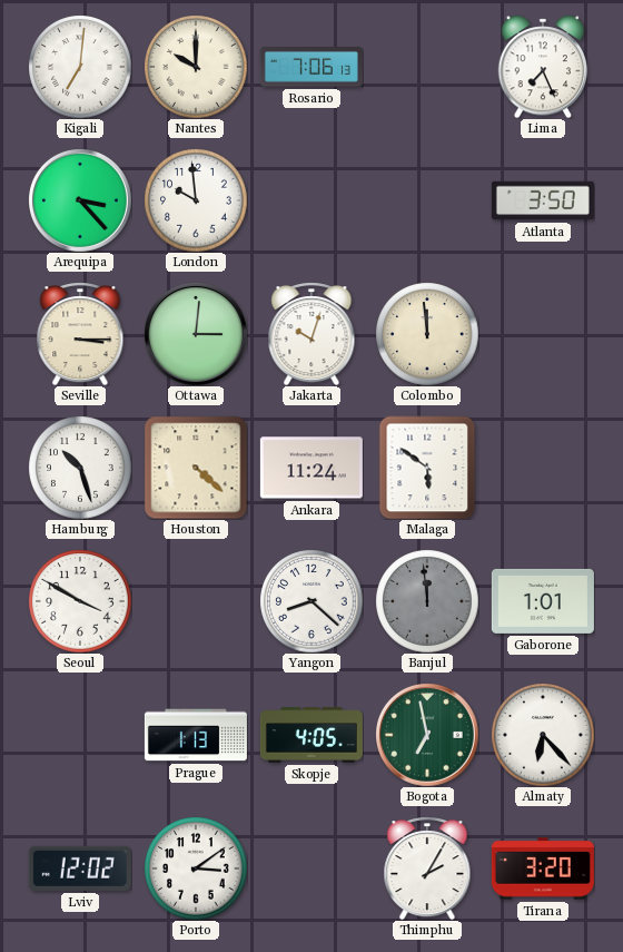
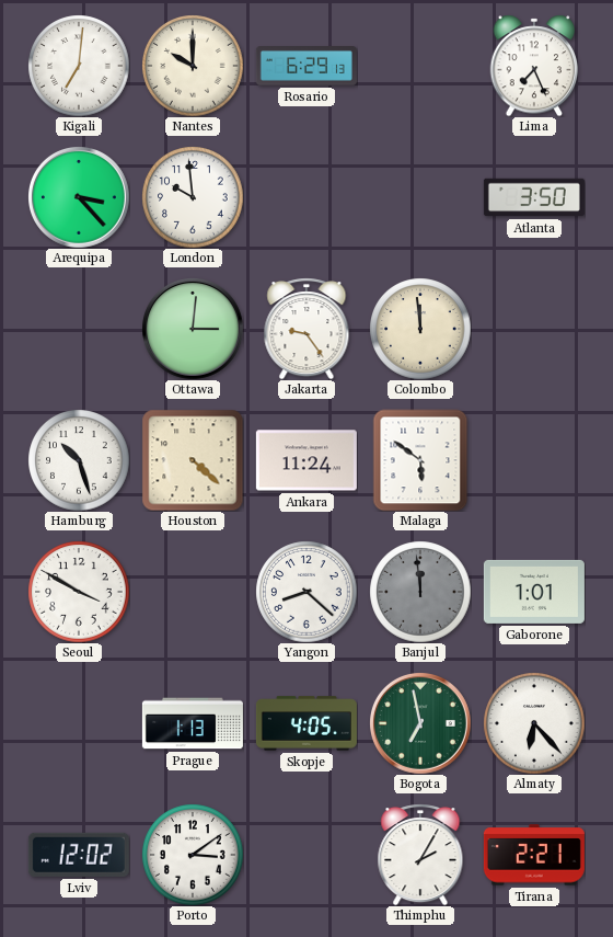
Rosario: 7:06 -> 6:29 (307, 67)
Seville: 3:15 -> none (80, 334)
Jakarta: 10:03 -> 9:24 (307, 329)
Tirana: 3:20 -> 2:21 (534, 855)
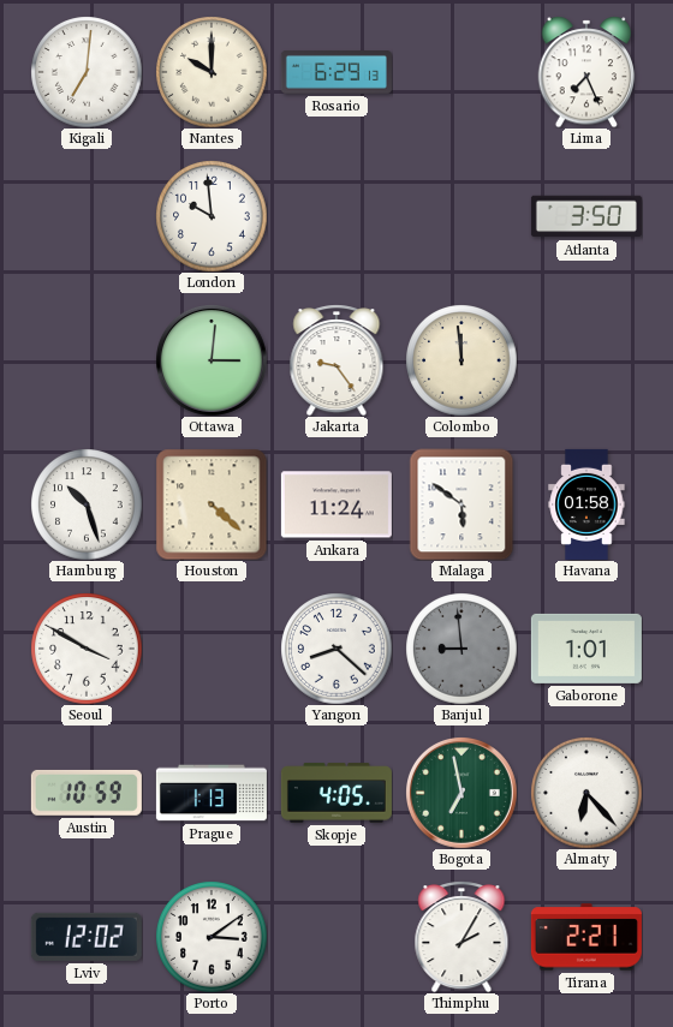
Arequipa: 3:23 -> none (79, 197)
Havana: none -> 01:58 (586, 504)
Banjul: 11:59 -> 8:59 (461, 649)
Austin: none -> 10:59 (87, 793)
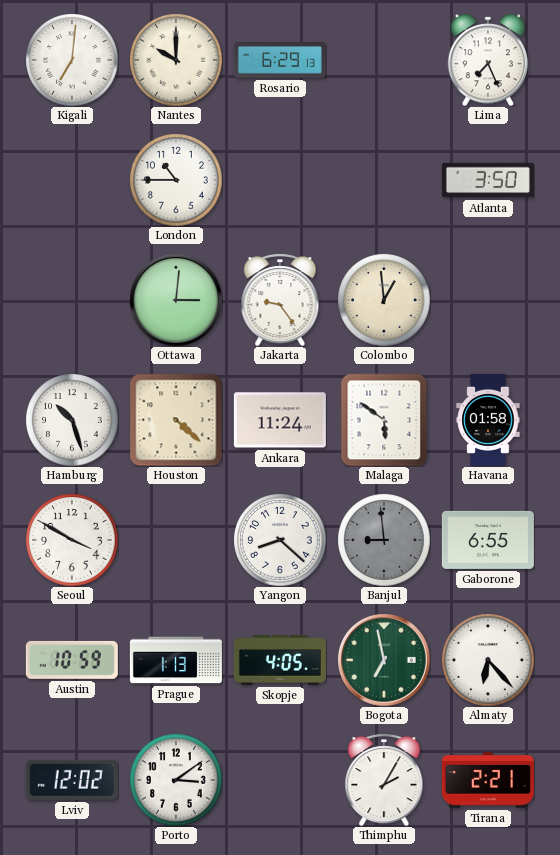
London: 9:59 -> 10:45 (176, 180)
Colombo: 11:59 -> 12:59 (384, 300)
Gaborone: 1:01 -> 6:55 (488, 540)
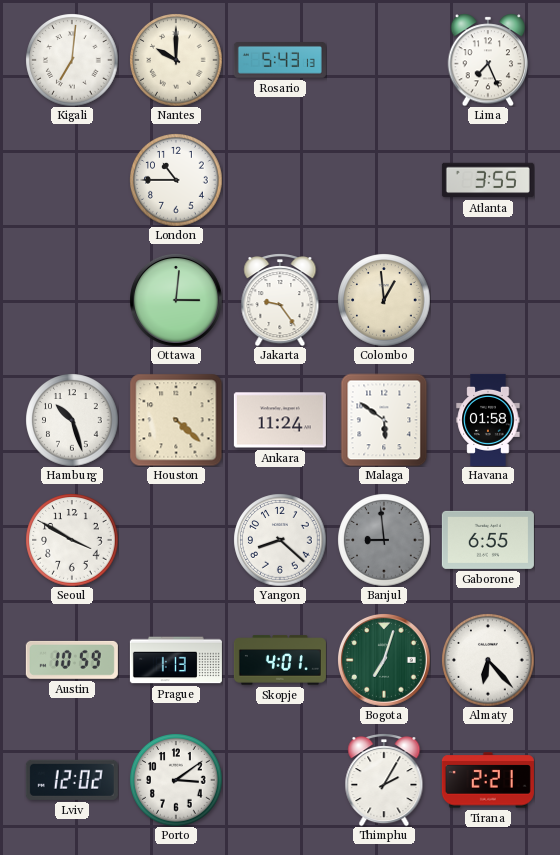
Rosario: 6:29 -> 5:43 (280, 61)
Atlanta: 3:50 -> 3:55 (488, 180)
Skopje: 4:05 -> 4:01 (280, 660)
Bogota: 6:58 -> 7:03 (384, 660)
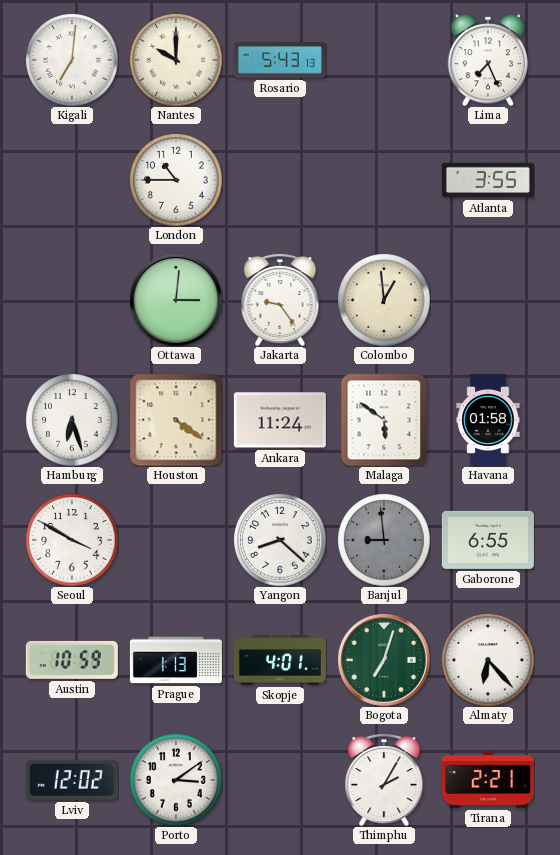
Hamburg: 10:27 -> 6:27 (72, 420)
Houston: 4:22 -> 4:21 (176, 420)
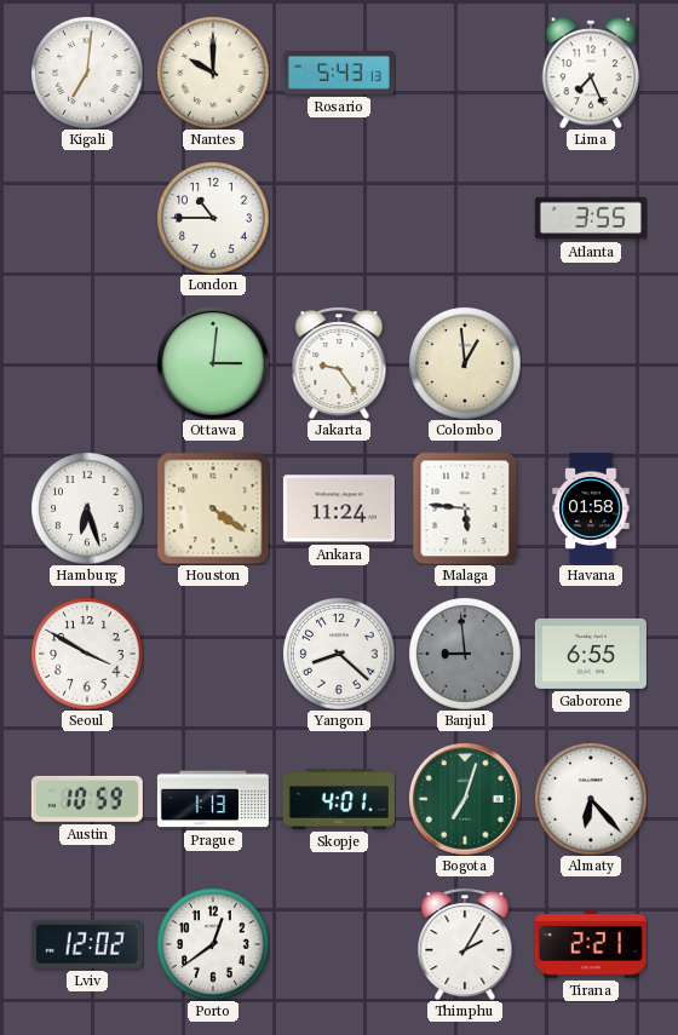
Malaga: 5:51 -> 5:46 (465, 508)
Porto: 3:09 -> 12:39 (213, 944)
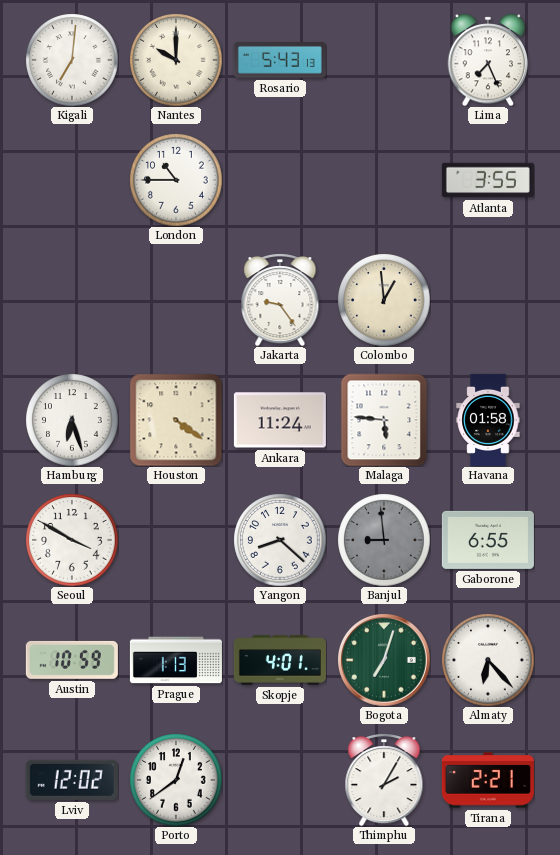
Ottawa: 3:01 -> none (213, 363)
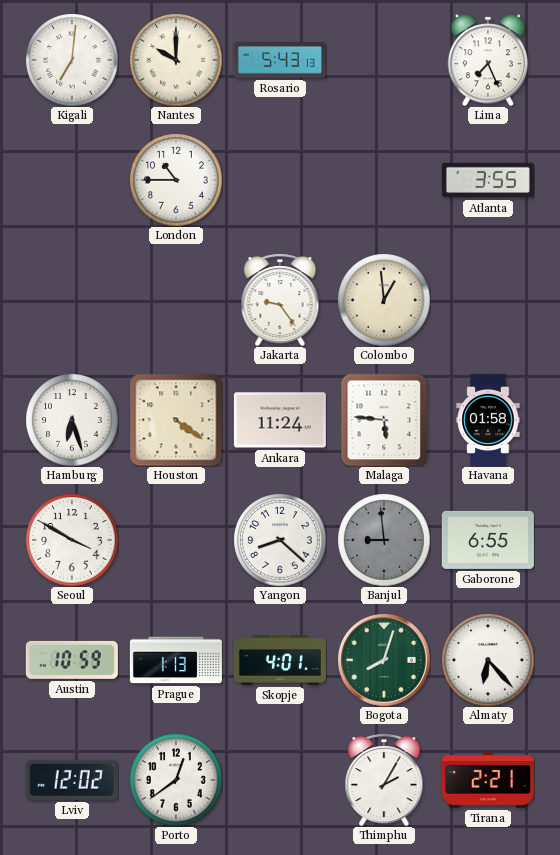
Bogota: 7:03 -> 8:03 (384, 660)
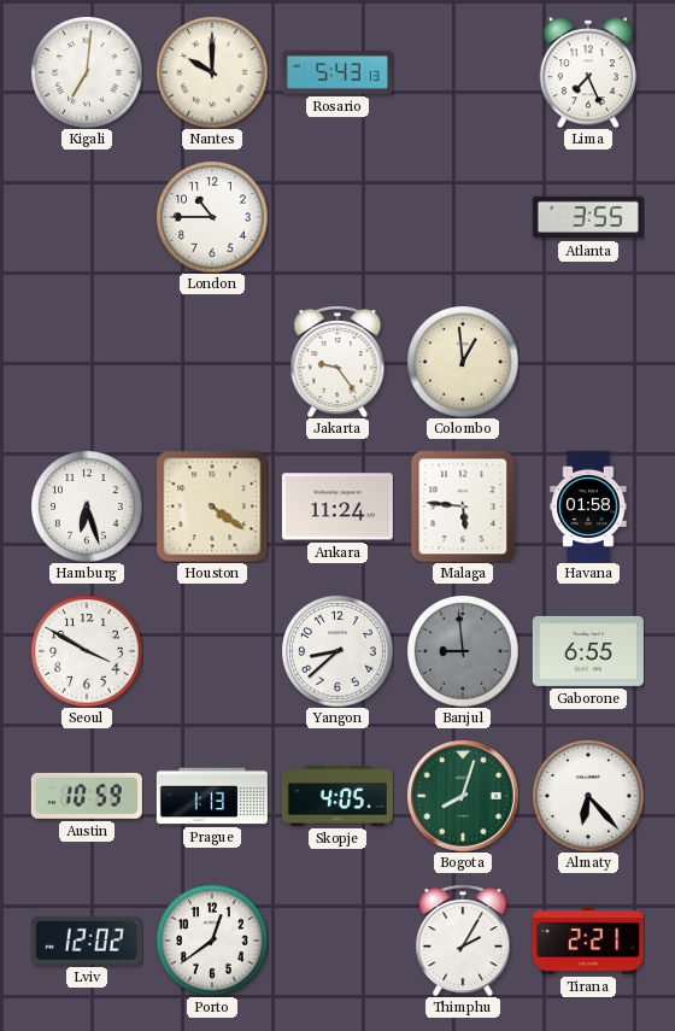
Yangon: 8:22 -> 8:38 (337, 651)
Skopje: 4:01 -> 4:05 (337, 796)
